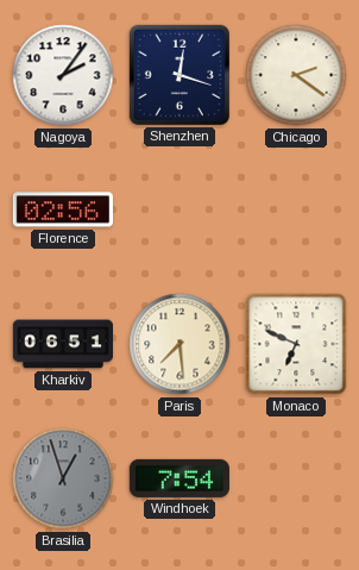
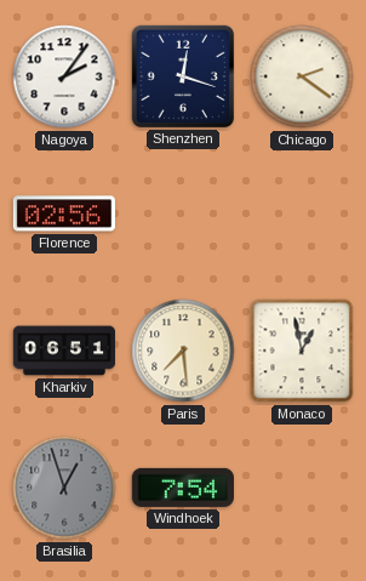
Monaco: 6:49 -> 12:58 (302, 351)
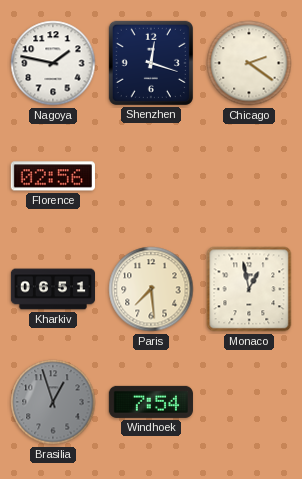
Nagoya: 2:06 -> 1:47 (53, 63)
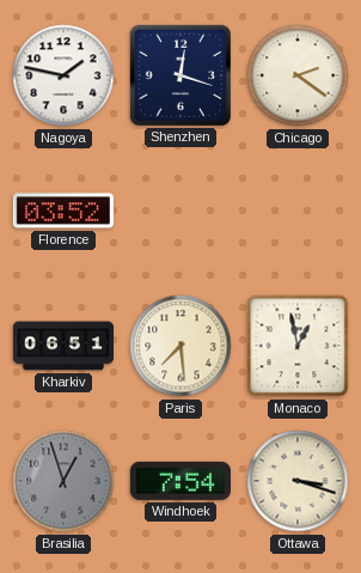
Florence: 02:56 -> 03:52 (63, 211)
Ottawa: none -> 3:18 (298, 481)
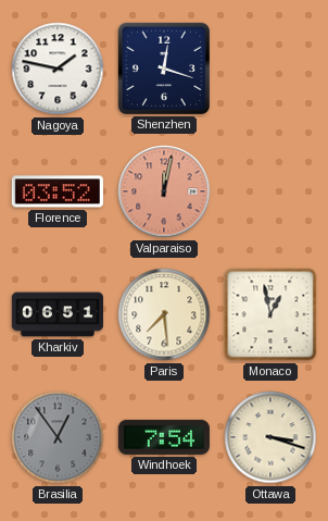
Chicago: 2:21 -> none (298, 75)
Valparaiso: none -> 12:02 (164, 191)
Brasilia: 12:57 -> 12:54 (58, 437)
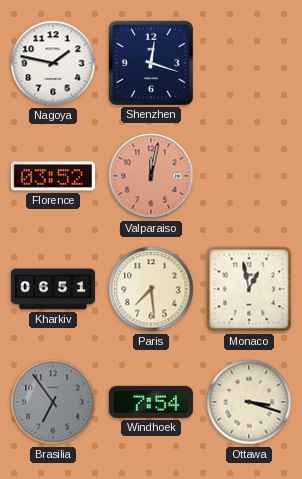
Brasilia: 12:54 -> 6:54 (53, 402)
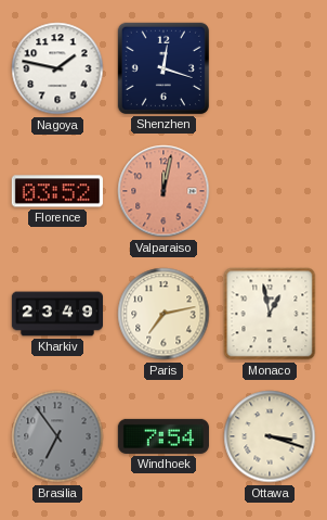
Kharkiv: 06:51 -> 23:49 (56, 314)
Paris: 7:29 -> 7:13 (163, 314)
